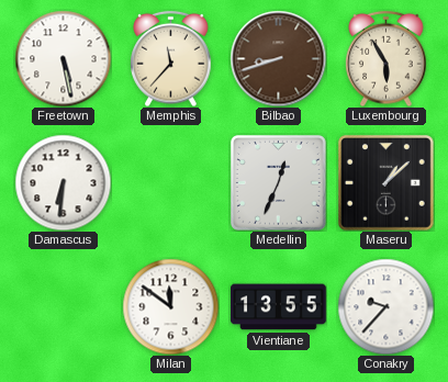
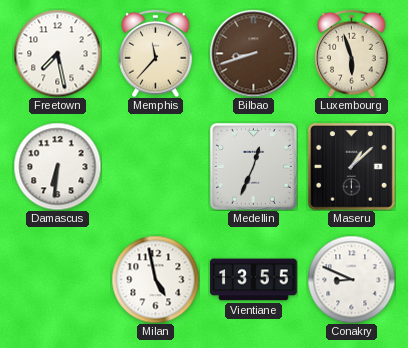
Freetown: 5:28 -> 7:28 (57, 53)
Luxembourg: 5:55 -> 5:57 (352, 53)
Milan: 11:51 -> 4:58 (155, 279)
Conakry: 9:37 -> 8:49 (351, 279)
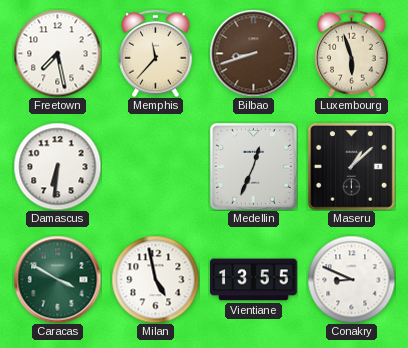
Caracas: none -> 3:50 (57, 279)
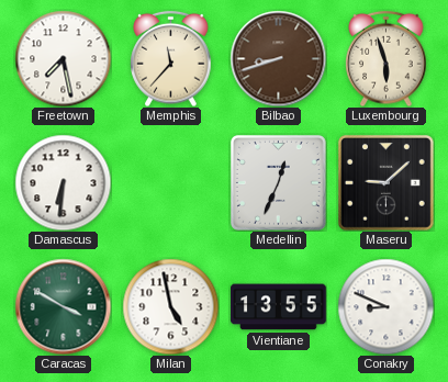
Maseru: 1:08 -> 9:08 (385, 182)
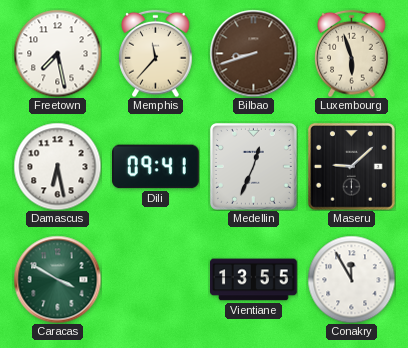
Damascus: 6:31 -> 6:28 (57, 166)
Dili: none -> 09:41 (156, 167)
Milan: 4:58 -> none (170, 306)
Conakry: 8:49 -> 11:55 (351, 279)
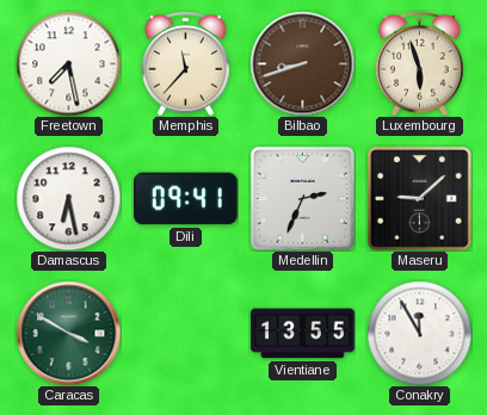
Medellin: 12:34 -> 2:34 (302, 198)
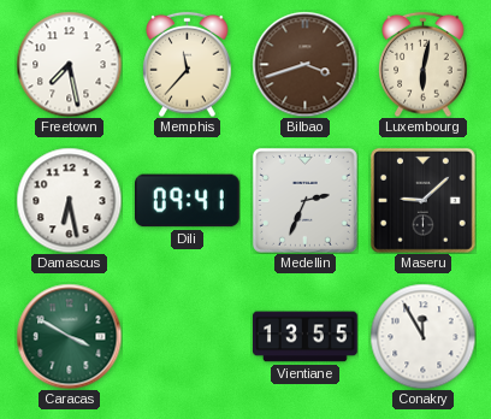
Bilbao: 8:42 -> 3:42 (304, 64)
Luxembourg: 5:57 -> 6:02 (424, 64)
